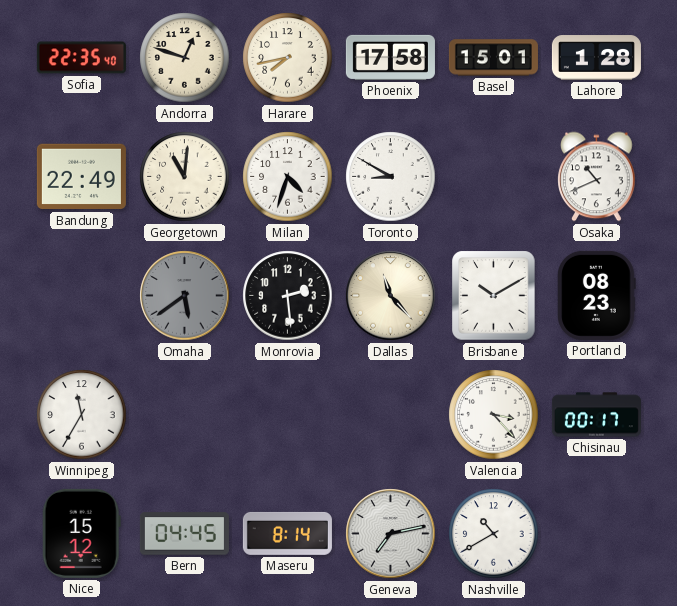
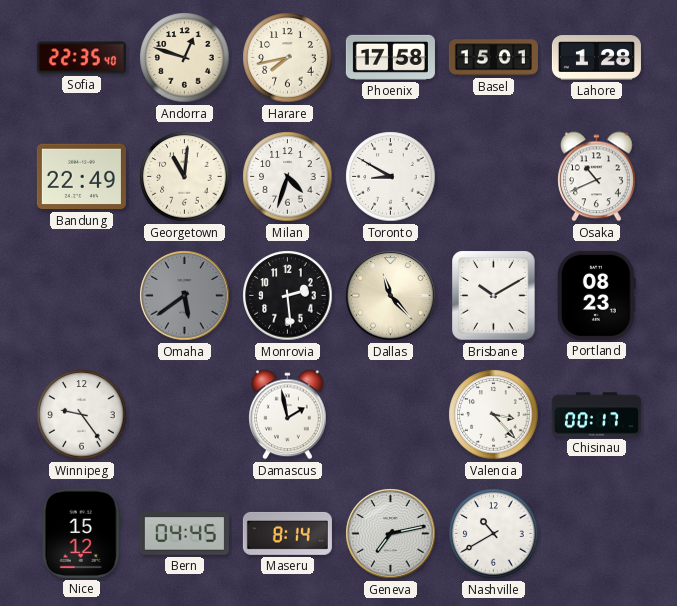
Winnipeg: 11:35 -> 9:24 (82, 415)
Damascus: none -> 1:58 (288, 415)
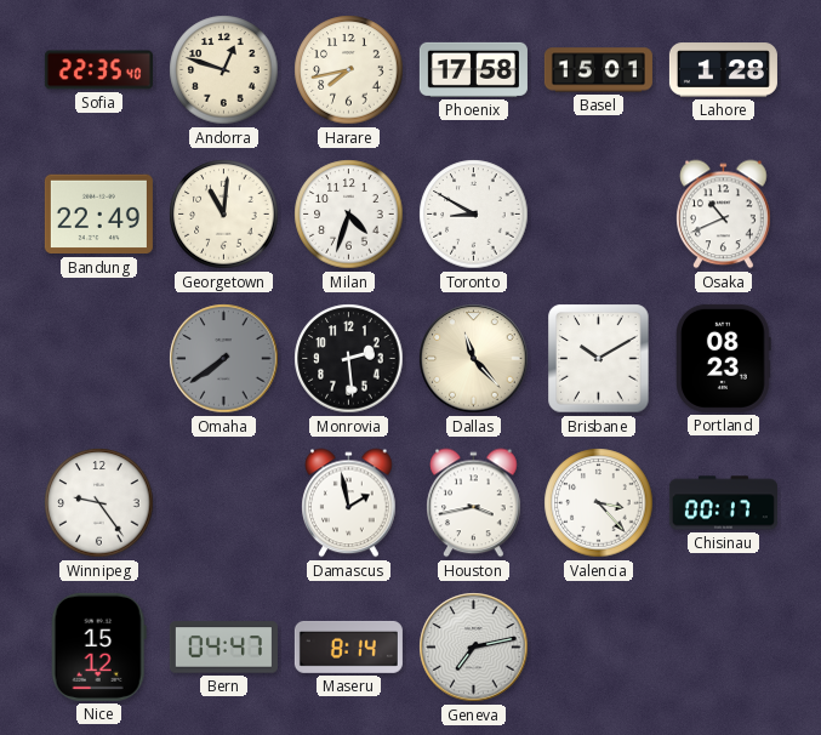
Omaha: 5:39 -> 7:39 (224, 359)
Houston: none -> 3:43 (474, 503)
Bern: 04:45 -> 04:47 (223, 648)
Nashville: 10:40 -> none (494, 534)
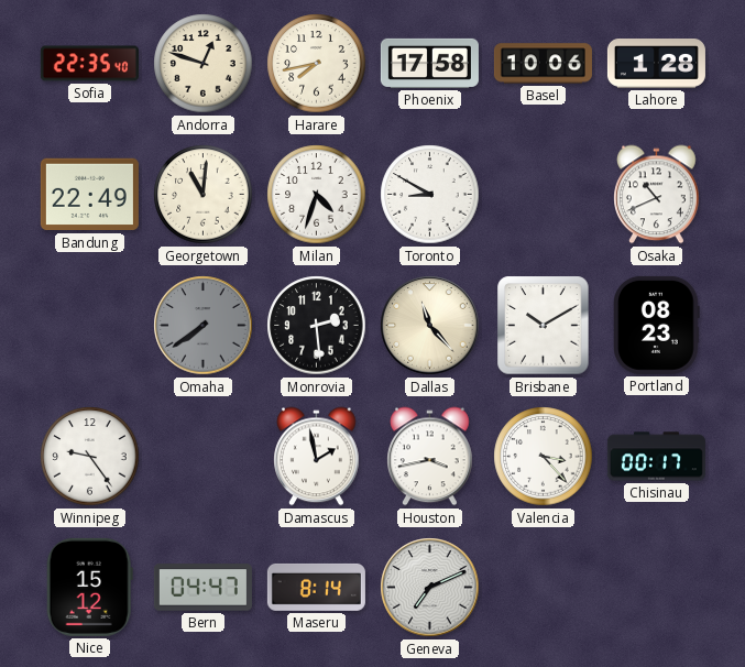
Basel: 15:01 -> 10:06 (543, 64)
Geneva: 7:13 -> 7:11 (430, 588)
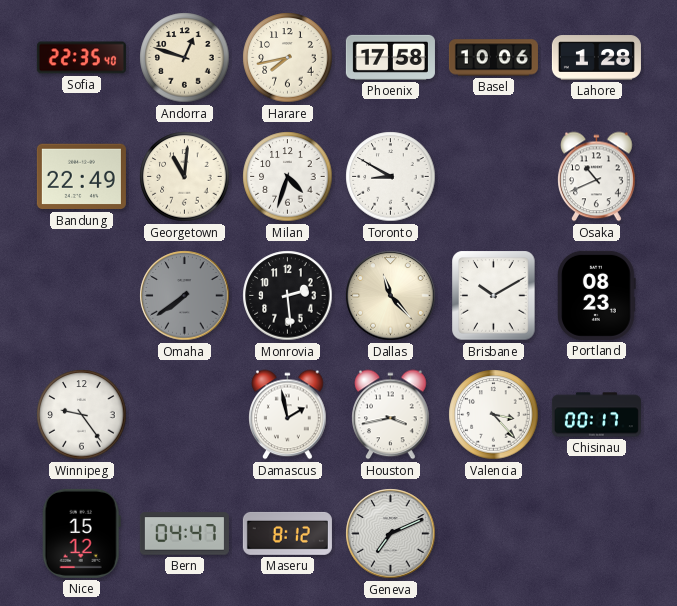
Maseru: 8:14 -> 8:12 (287, 533)
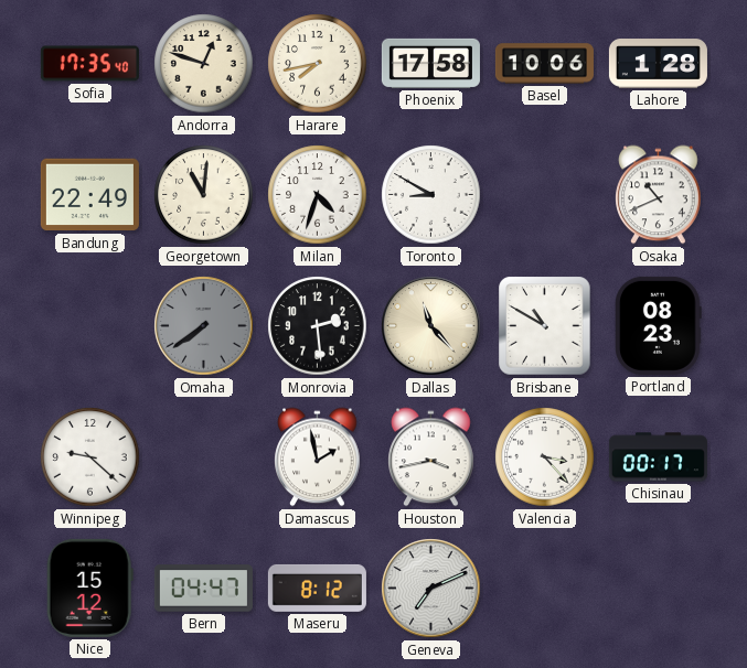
Sofia: 22:35 -> 17:35 (89, 64)
Brisbane: 10:10 -> 10:50 (545, 326)
Winnipeg: 9:24 -> 9:22 (90, 457)
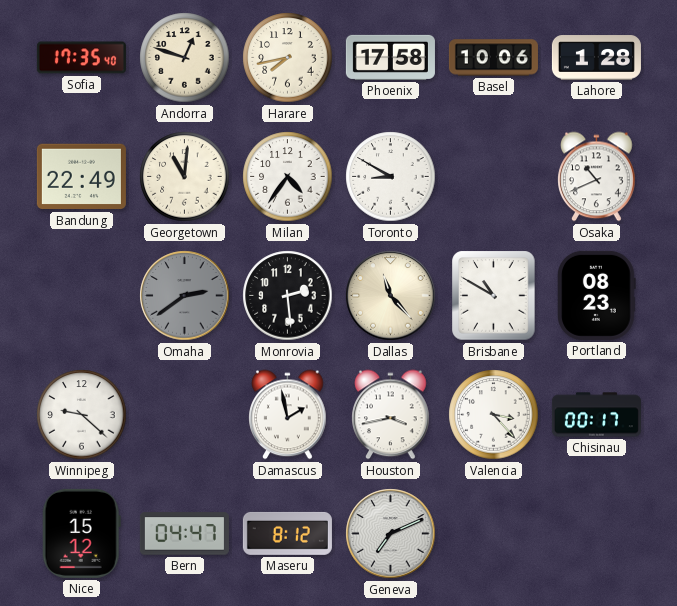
Milan: 4:33 -> 4:36 (288, 177)
Omaha: 7:39 -> 2:39 (185, 296)
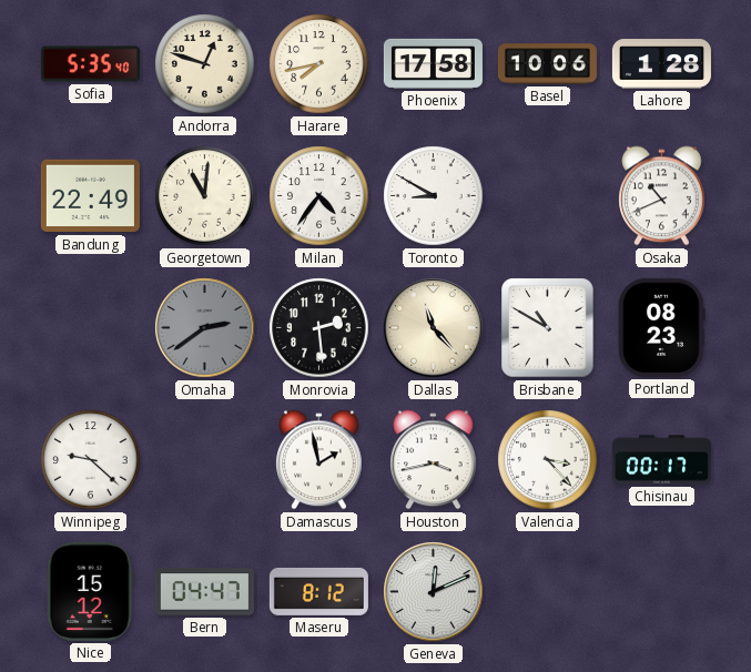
Sofia: 17:35 -> 5:35 (90, 64)
Geneva: 7:11 -> 12:11 (434, 592)
